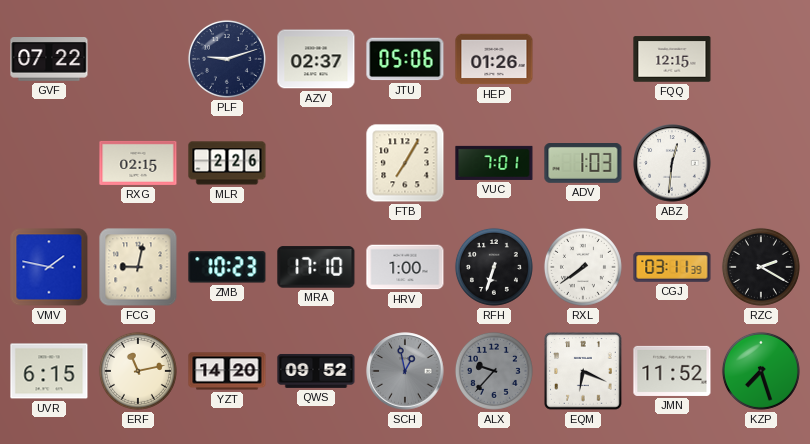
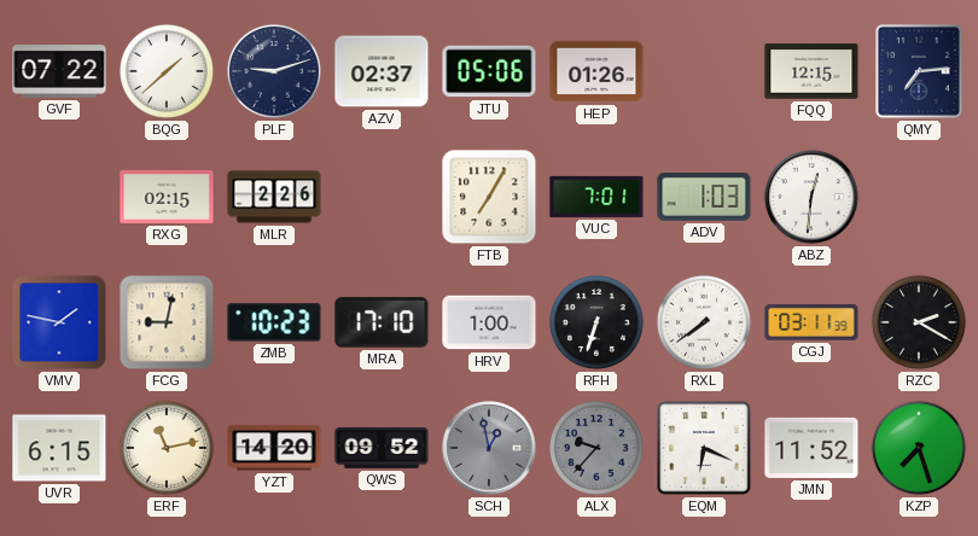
BQG: none -> 1:38 (167, 71)
QMY: none -> 7:14 (920, 72)
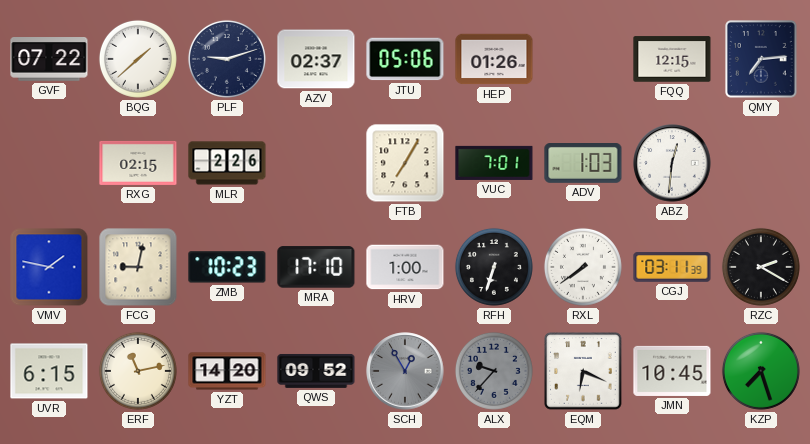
SCH: 12:58 -> 12:55 (405, 371)
JMN: 11:52 -> 10:45 (672, 371)
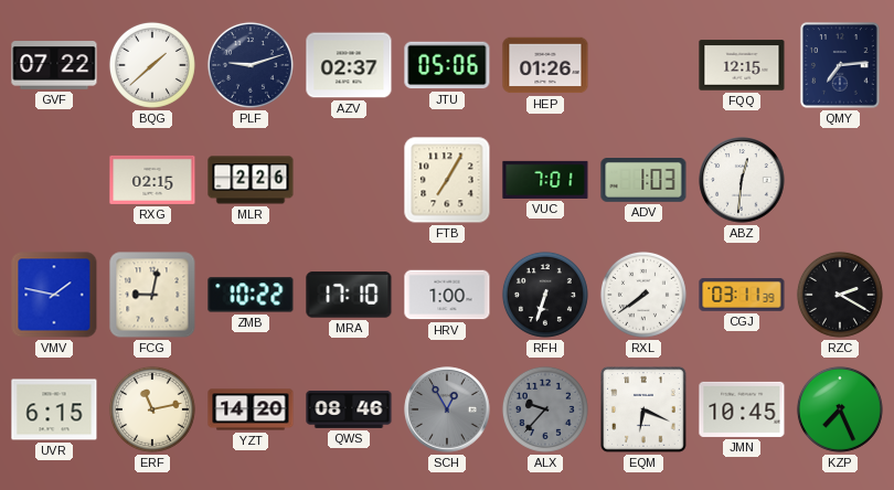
ZMB: 10:23 -> 10:22 (251, 295)
QWS: 09:52 -> 08:46 (349, 409)
KZP: 7:27 -> 7:26 (840, 409)
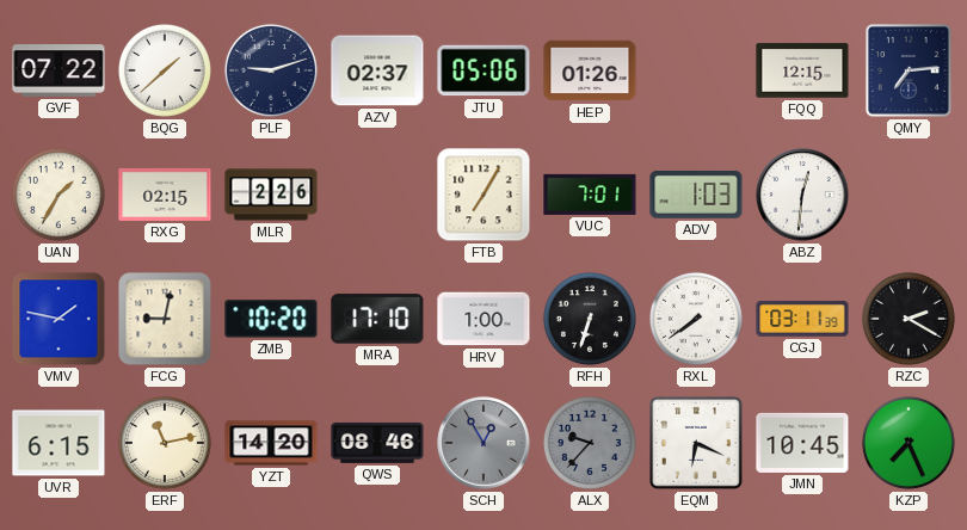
UAN: none -> 1:35 (58, 195)
ZMB: 10:22 -> 10:20 (271, 319)
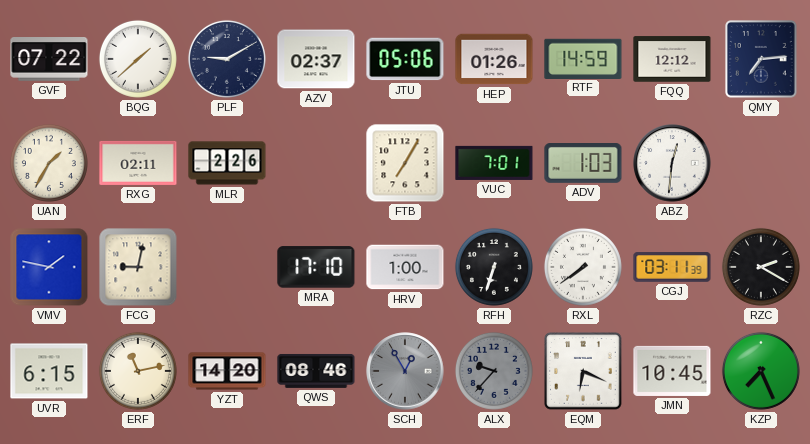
PLF: 9:12 -> 9:10 (227, 59)
RTF: none -> 14:59 (583, 58)
FQQ: 12:15 -> 12:12 (672, 59)
RXG: 02:15 -> 02:11 (138, 163)
ZMB: 10:20 -> none (271, 319)
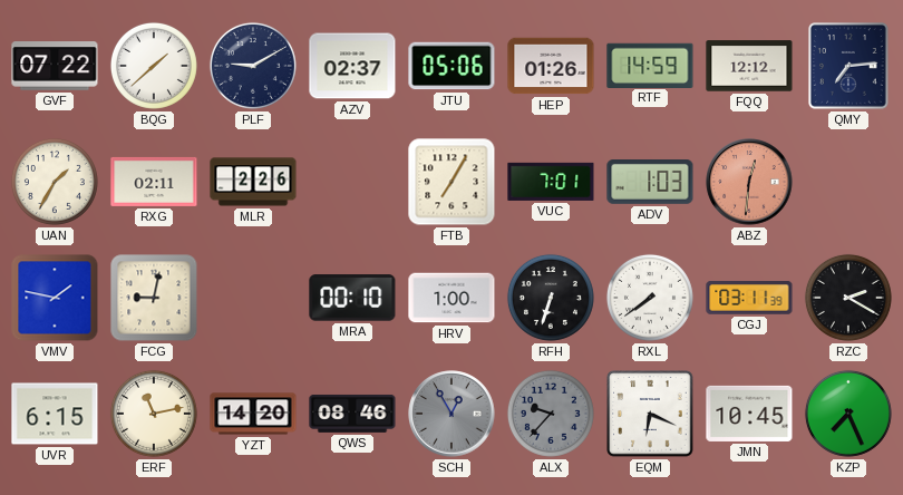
ABZ dial: white -> salmon (749, 182)
MRA: 17:10 -> 00:10 (352, 298)
